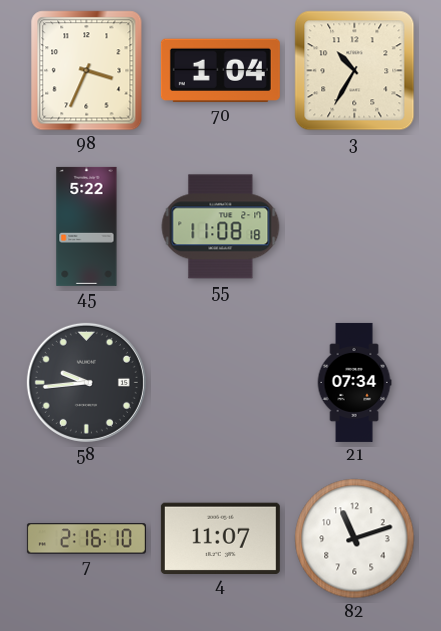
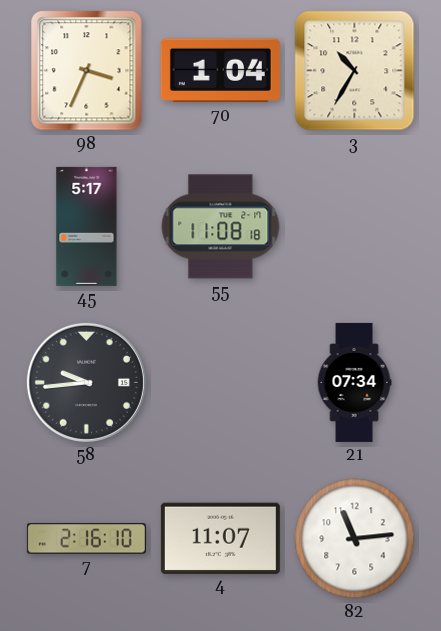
45: 5:22 -> 5:17 (87, 226)
82: 11:12 -> 11:14 (355, 539)
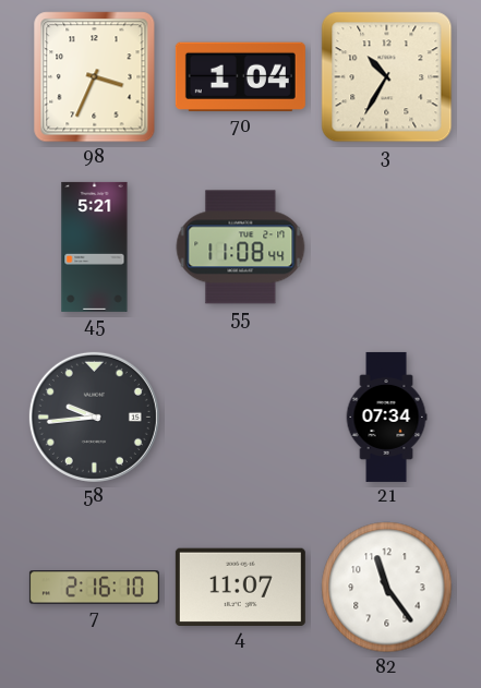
45: 5:17 -> 5:21 (95, 246)
55: 11:08:18 -> 11:08:44 (241, 248)
82: 11:14 -> 11:24 (387, 588)
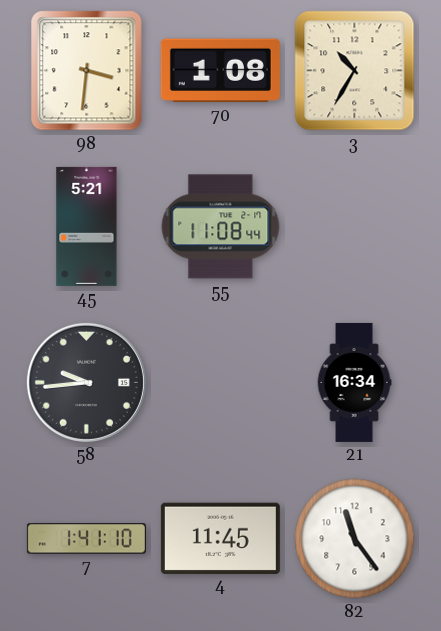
98: 3:34 -> 3:31 (87, 71)
70: 1:04 -> 1:08 (220, 71)
21: 07:34 -> 16:34 (354, 382)
7: 2:16 -> 1:41 (86, 539)
4: 11:07 -> 11:45 (220, 538)
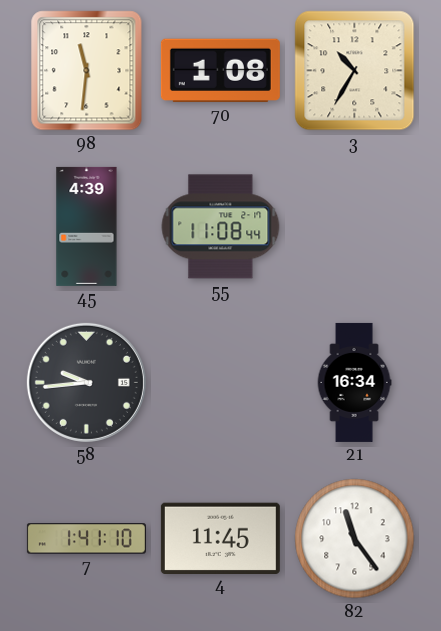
98: 3:31 -> 11:31 (87, 71)
45: 5:21 -> 4:39 (87, 226)
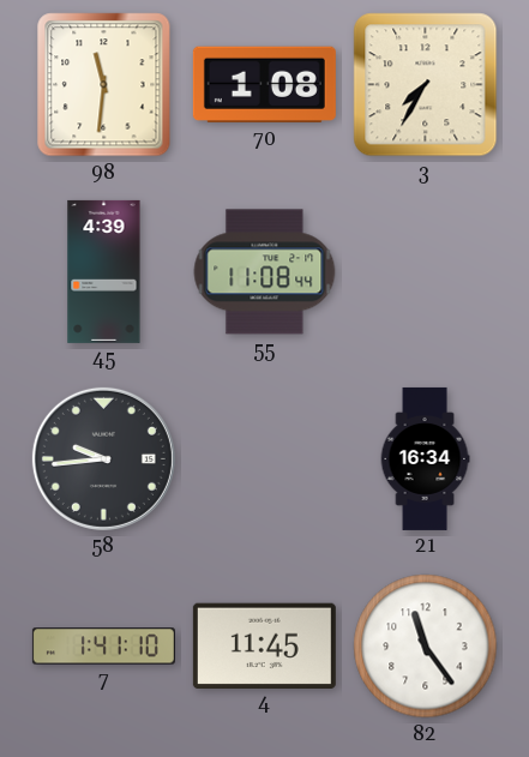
3: 10:35 -> 7:35 (426, 85)
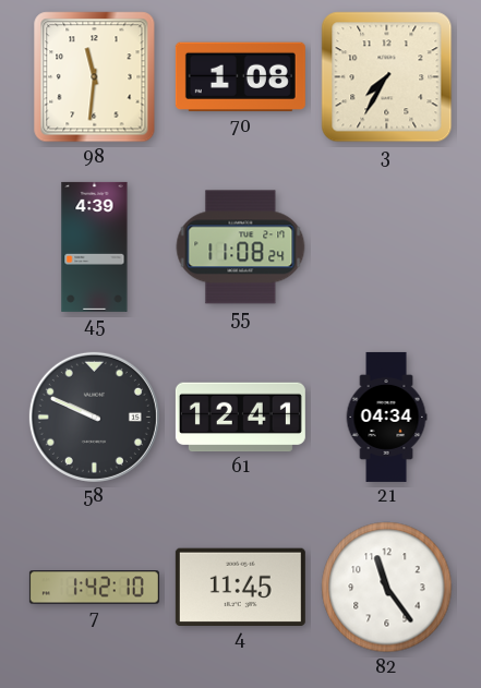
55: 11:08:44 -> 11:08:24 (241, 248)
58: 9:44 -> 9:49 (94, 417)
61: none -> 12:41 (240, 418)
21: 16:34 -> 04:34 (386, 417)
7: 1:41 -> 1:42 (94, 588)
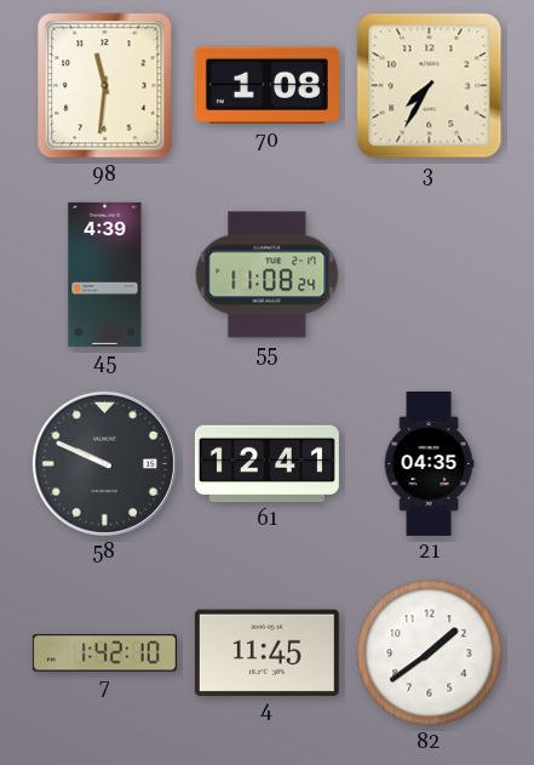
21: 04:34 -> 04:35 (429, 463)
82: 11:24 -> 1:39 (430, 653)
